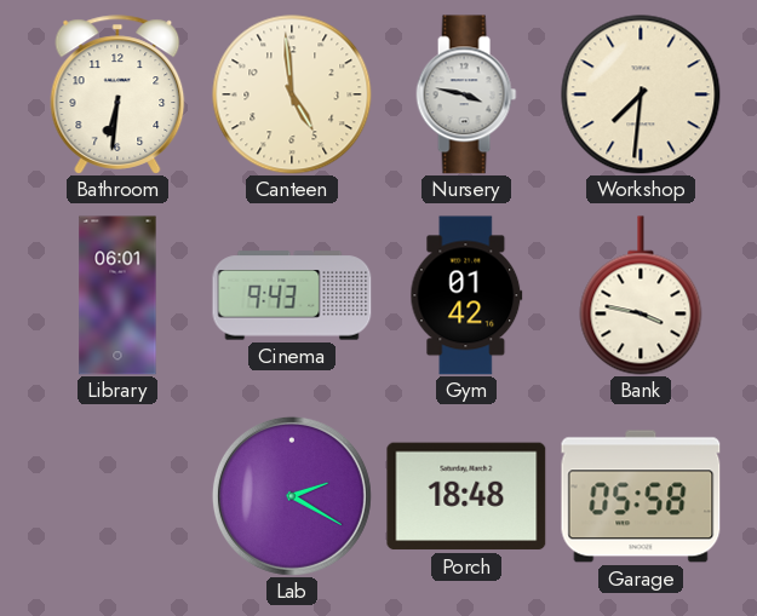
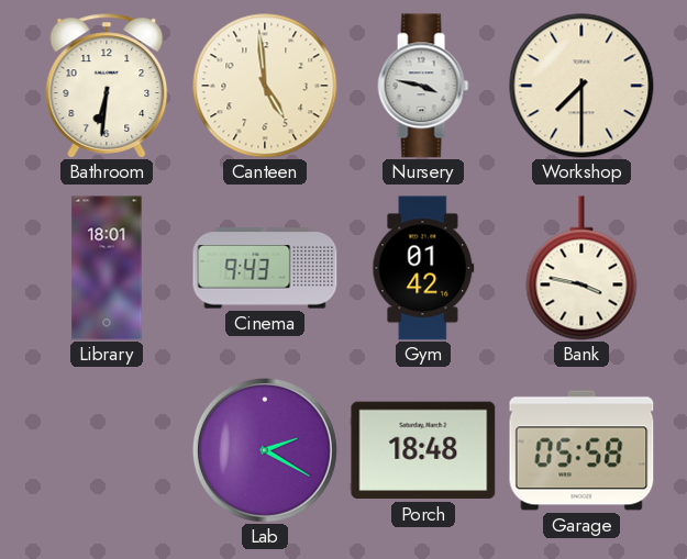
Workshop: 7:31 -> 7:30 (581, 86)
Library: 06:01 -> 18:01 (107, 268)
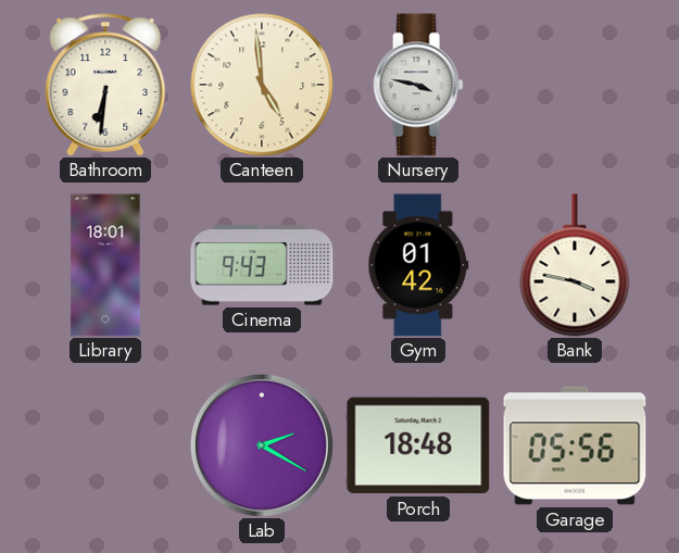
Workshop: 7:30 -> none (581, 86)
Garage: 05:58 -> 05:56 (575, 445)
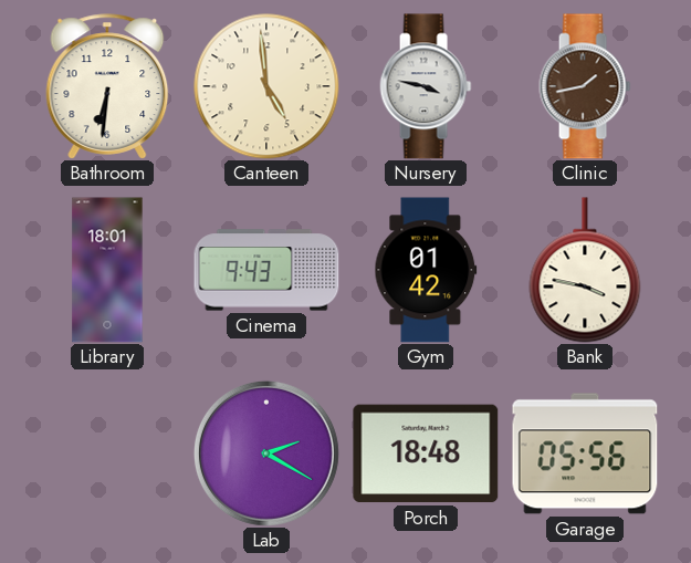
Clinic: none -> 1:43 (585, 86)
